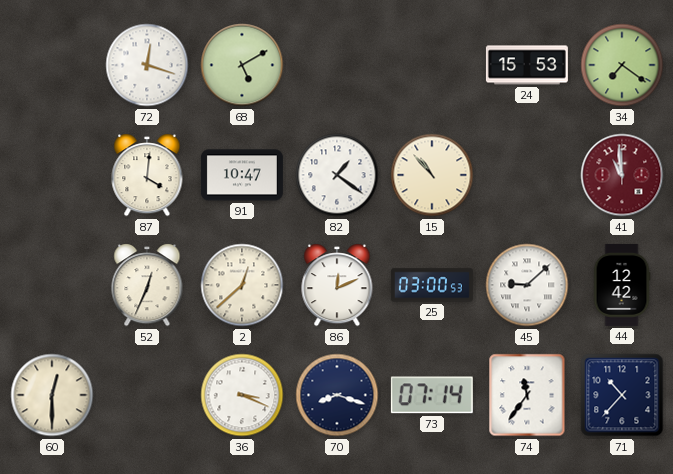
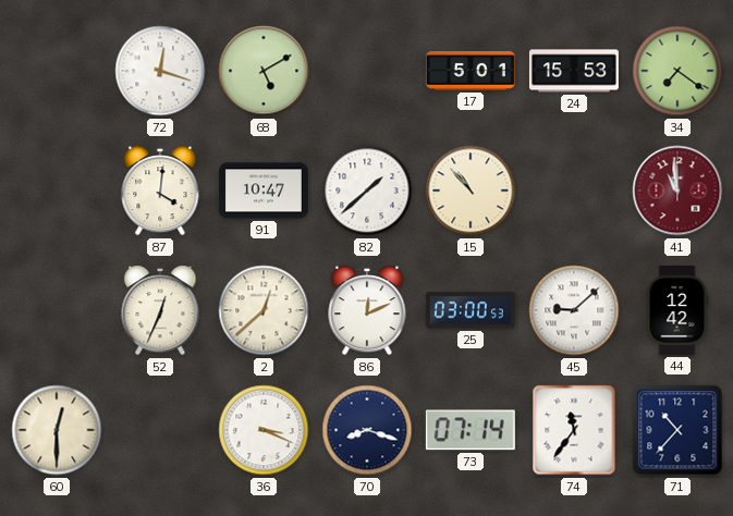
17: none -> 5:01 (471, 71)
82: 1:21 -> 1:38 (367, 191)
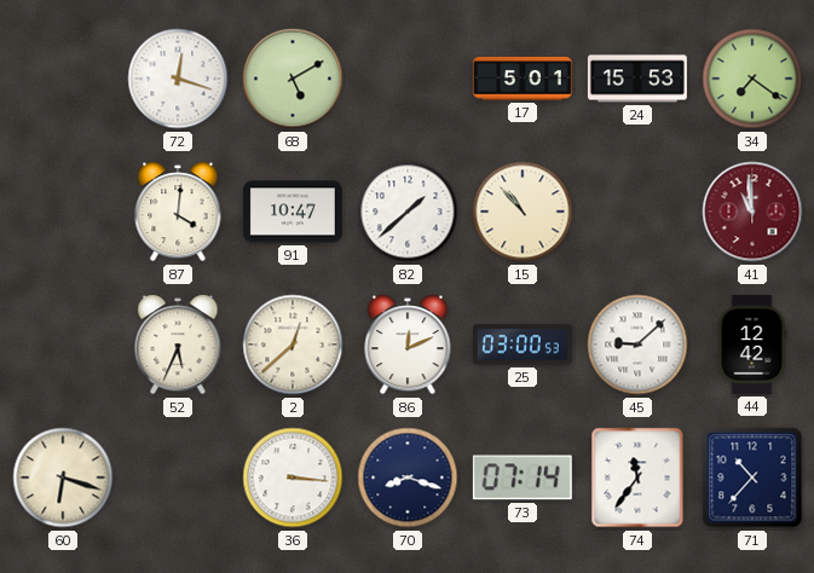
52: 12:34 -> 5:34 (178, 345)
60: 12:30 -> 6:18 (63, 477)
36: 3:19 -> 3:16 (293, 477)
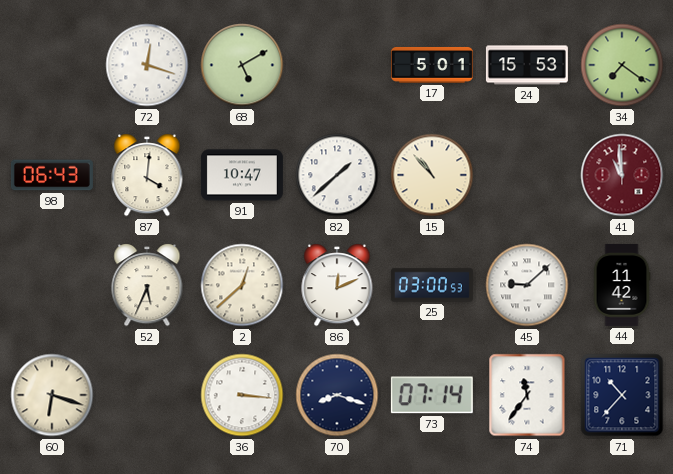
98: none -> 06:43 (52, 175)
44: 12:42 -> 11:42 (622, 285)
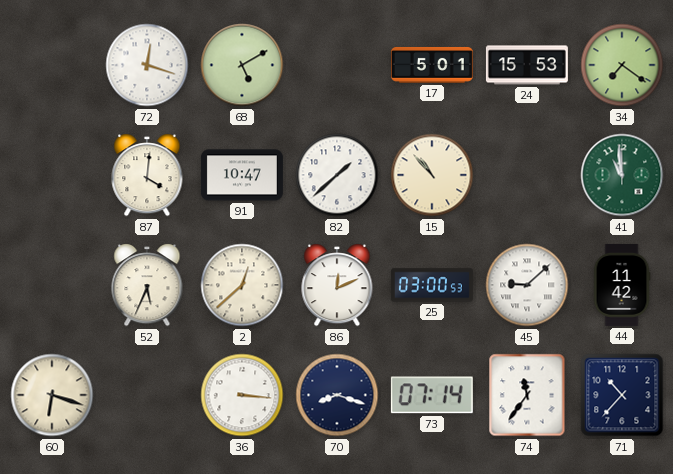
98: 06:43 -> none (52, 175)
41 dial: burgundy -> green (622, 175)
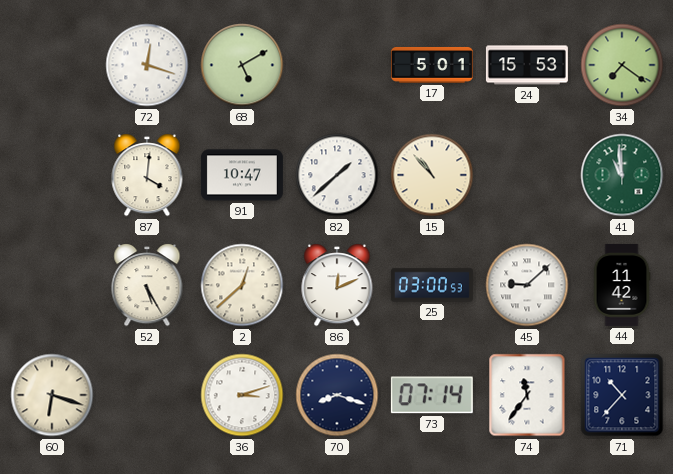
52: 5:34 -> 5:25 (147, 285)
36: 3:16 -> 3:12 (242, 395)
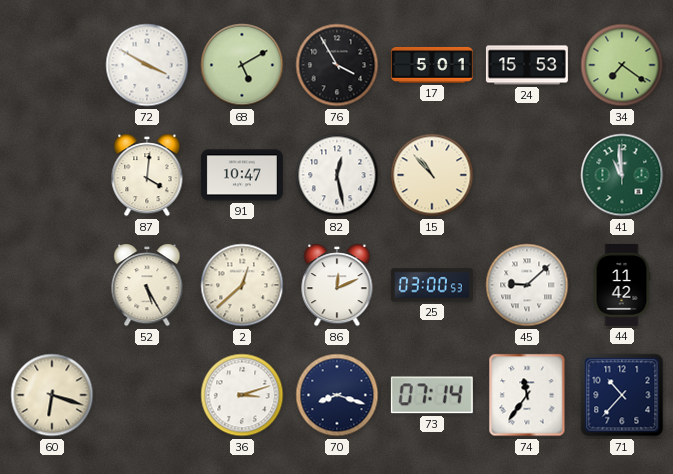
72: 12:18 -> 3:50 (147, 65)
76: none -> 3:55 (337, 65)
82: 1:38 -> 12:28 (337, 175)
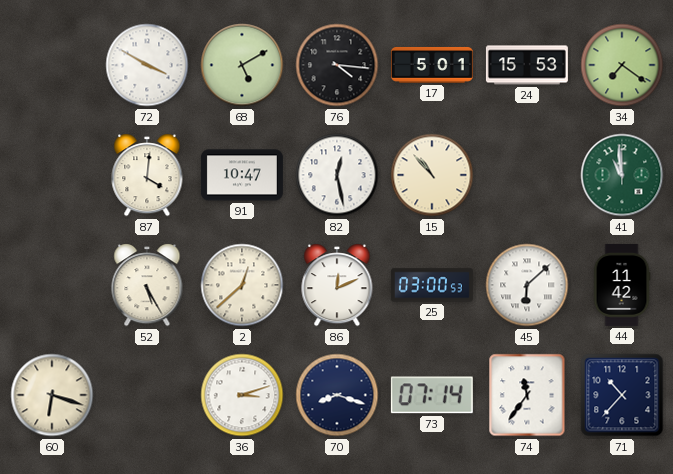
76: 3:55 -> 4:16 (337, 65)
45: 9:08 -> 6:08 (527, 285)
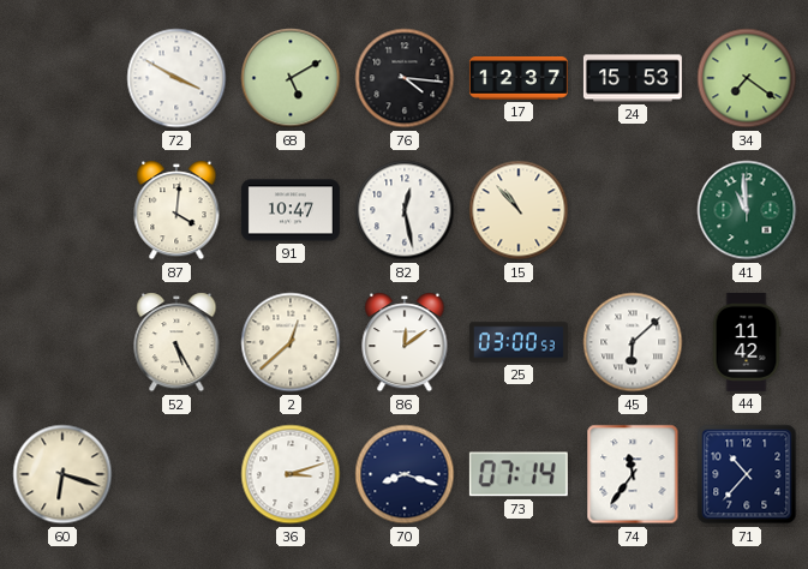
17: 5:01 -> 12:37 (519, 78)
86: 12:11 -> 12:09 (405, 342)
